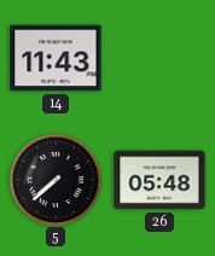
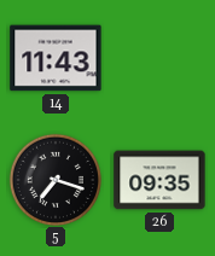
5: 7:38 -> 7:18 (54, 179)
26: 05:48 -> 09:35 (159, 180)
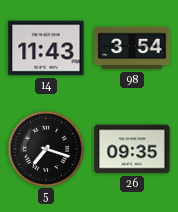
98: none -> 3:54 (132, 48)
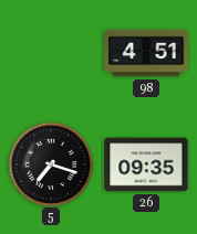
14: 11:43 -> none (46, 48)
98: 3:54 -> 4:51 (146, 53)
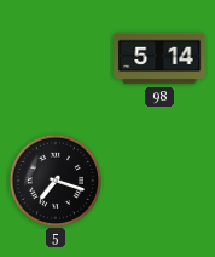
98: 4:51 -> 5:14 (159, 58)
26: 09:35 -> none (146, 164)
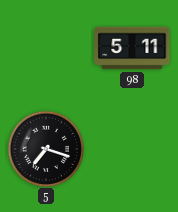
98: 5:14 -> 5:11 (132, 48)
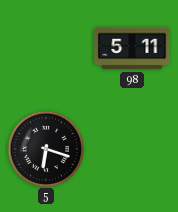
5: 7:18 -> 6:18 (45, 148)
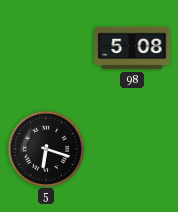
98: 5:11 -> 5:08 (132, 48)
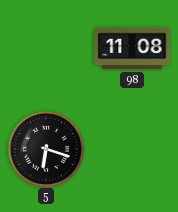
98: 5:08 -> 11:08 (132, 48)
